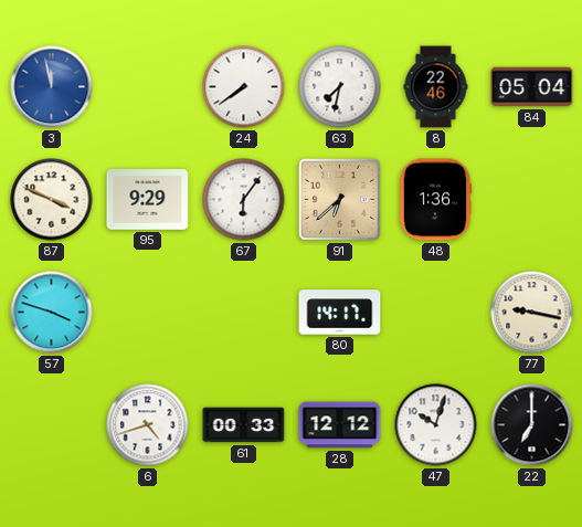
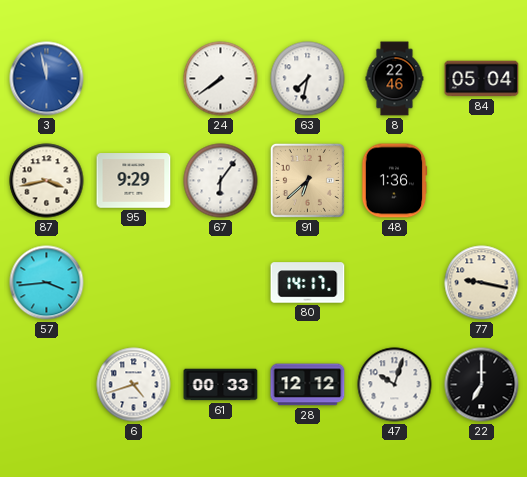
87: 3:49 -> 3:43 (47, 181)
57: 3:48 -> 3:44 (47, 283)
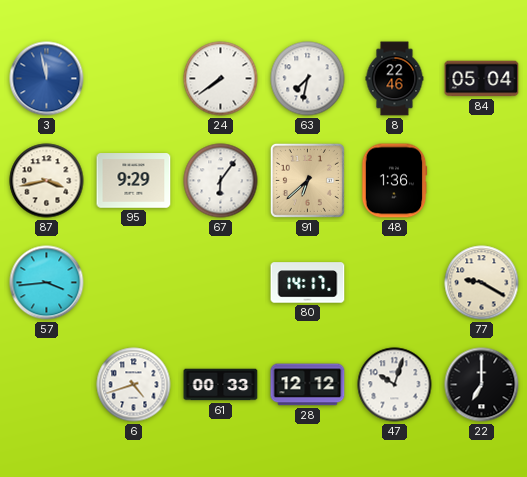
77: 9:17 -> 9:20 (482, 283)
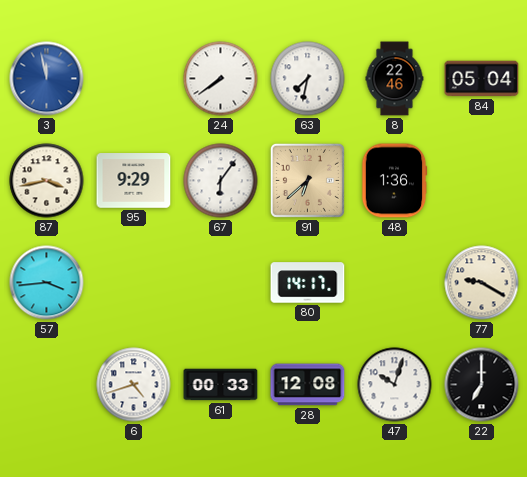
28: 12:12 -> 12:08 (308, 385)
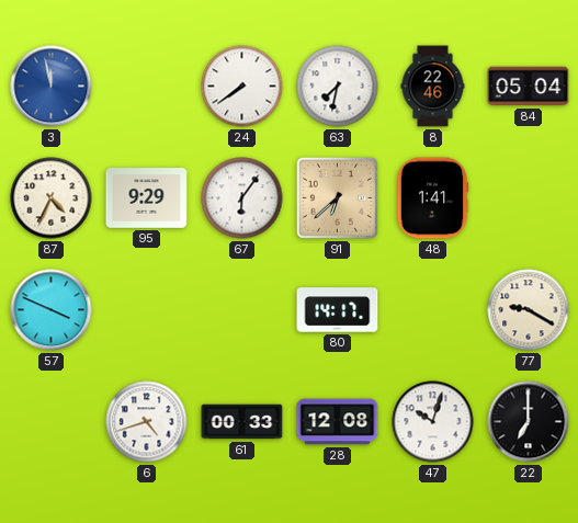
87: 3:43 -> 4:34 (52, 198)
48: 1:36 -> 1:41 (432, 198)
57: 3:44 -> 3:49 (52, 310)
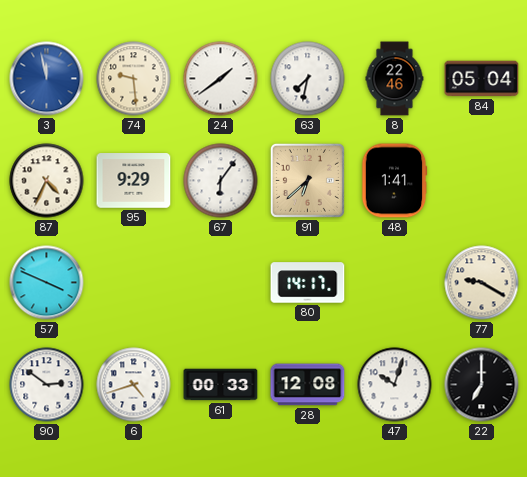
74: none -> 9:29 (134, 79)
24: 7:39 -> 1:39 (221, 79)
90: none -> 2:51 (47, 385)
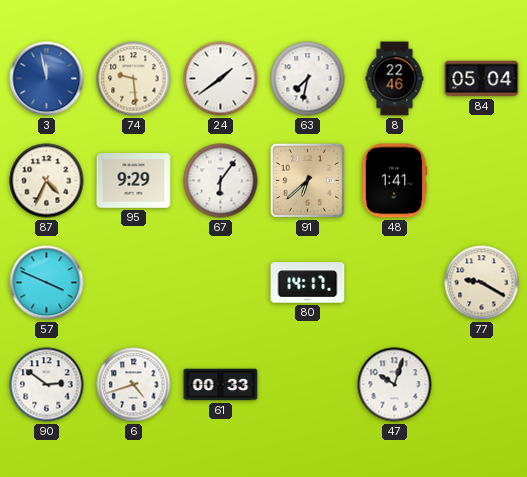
28: 12:08 -> none (308, 385)
22: 7:00 -> none (482, 385)
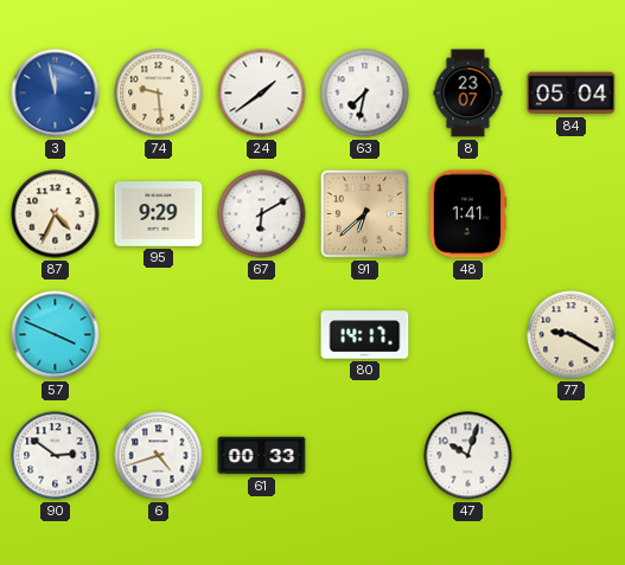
8: 22:46 -> 23:07 (468, 94)
67: 6:06 -> 6:10 (262, 214)
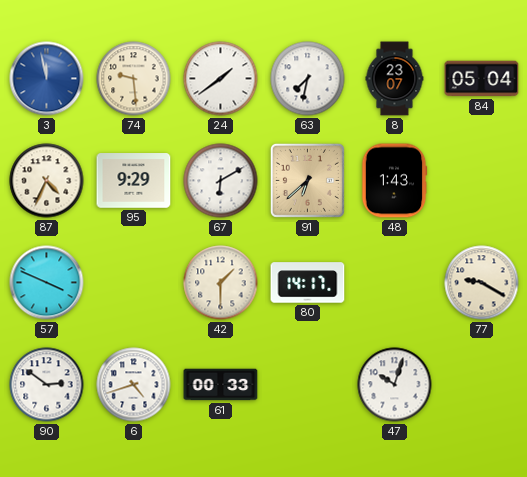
48: 1:41 -> 1:43 (394, 181)
42: none -> 1:30 (221, 283)
